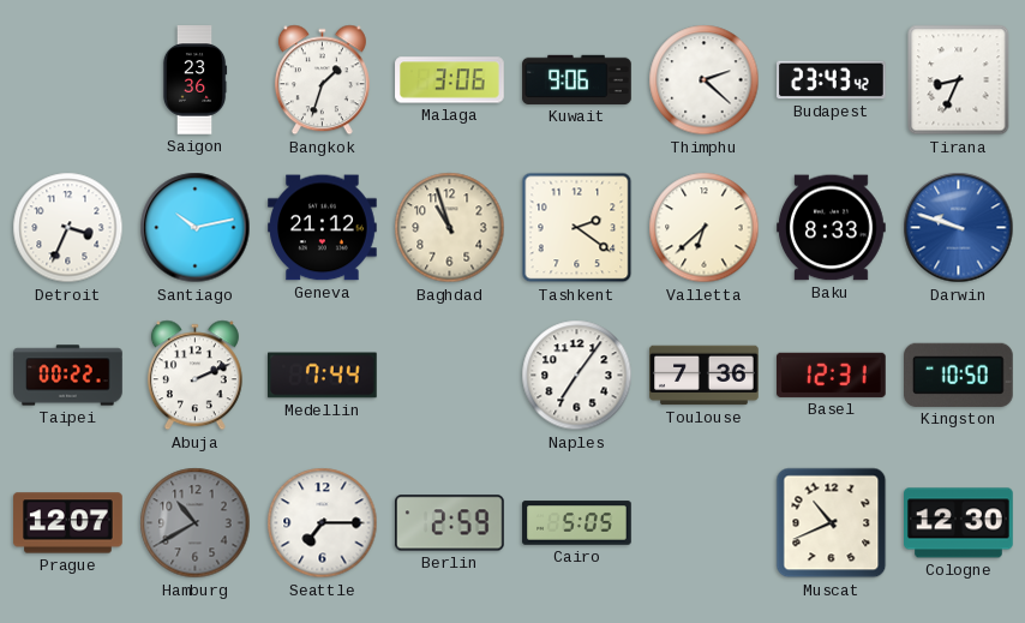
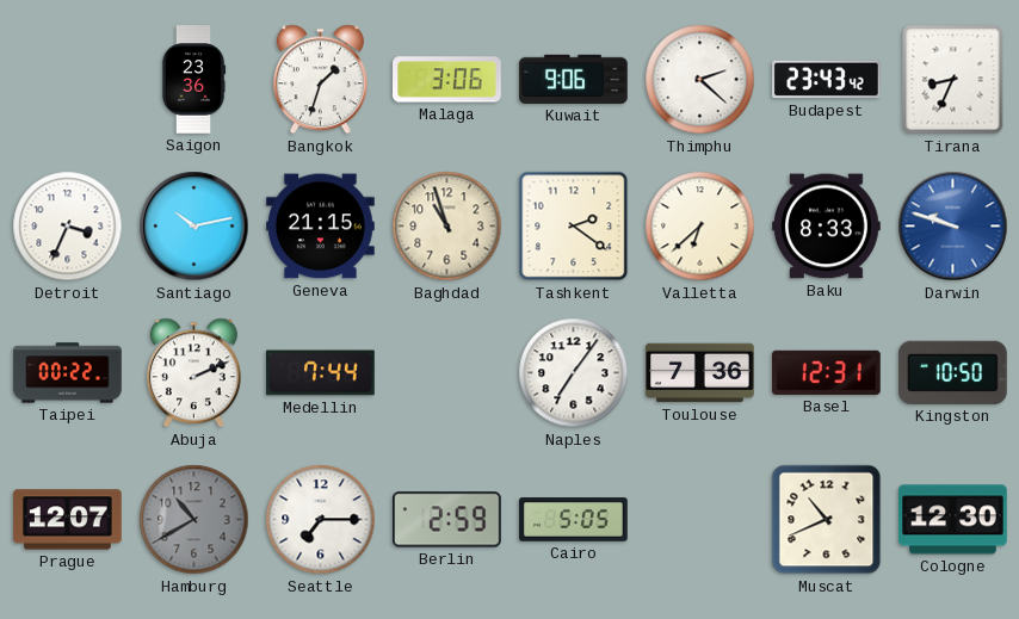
Geneva: 21:12 -> 21:15 (321, 227)
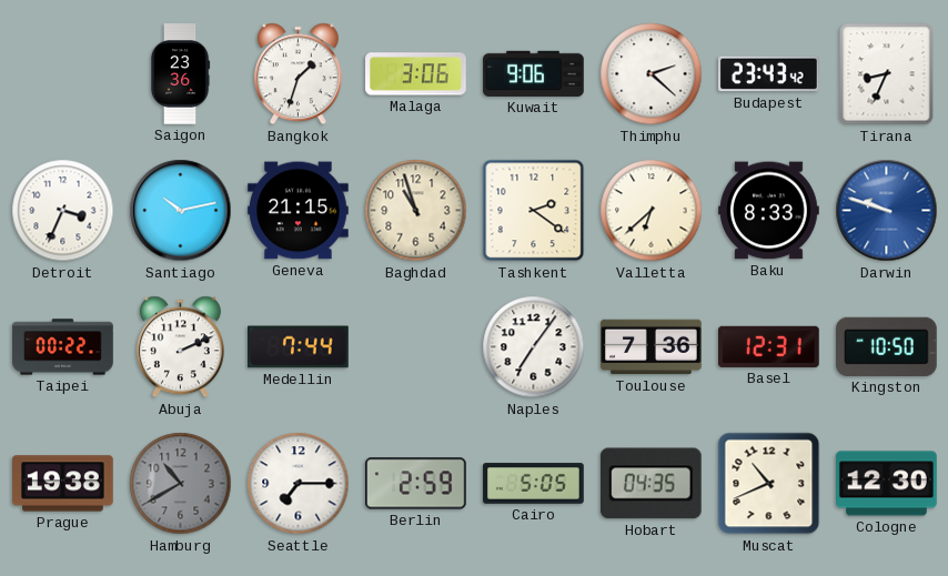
Prague: 12:07 -> 19:38 (63, 484)
Hobart: none -> 04:35 (651, 484)
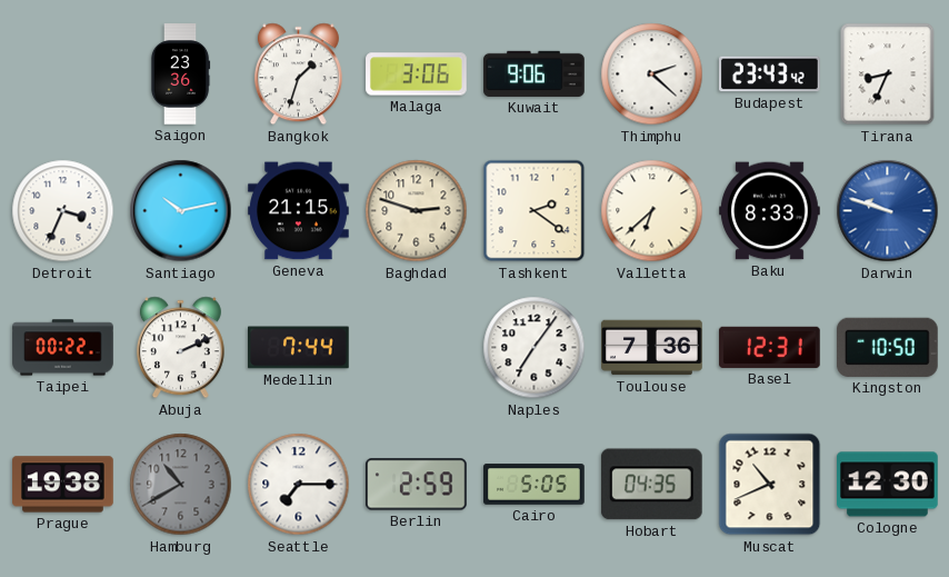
Baghdad: 10:57 -> 2:48 (417, 211)
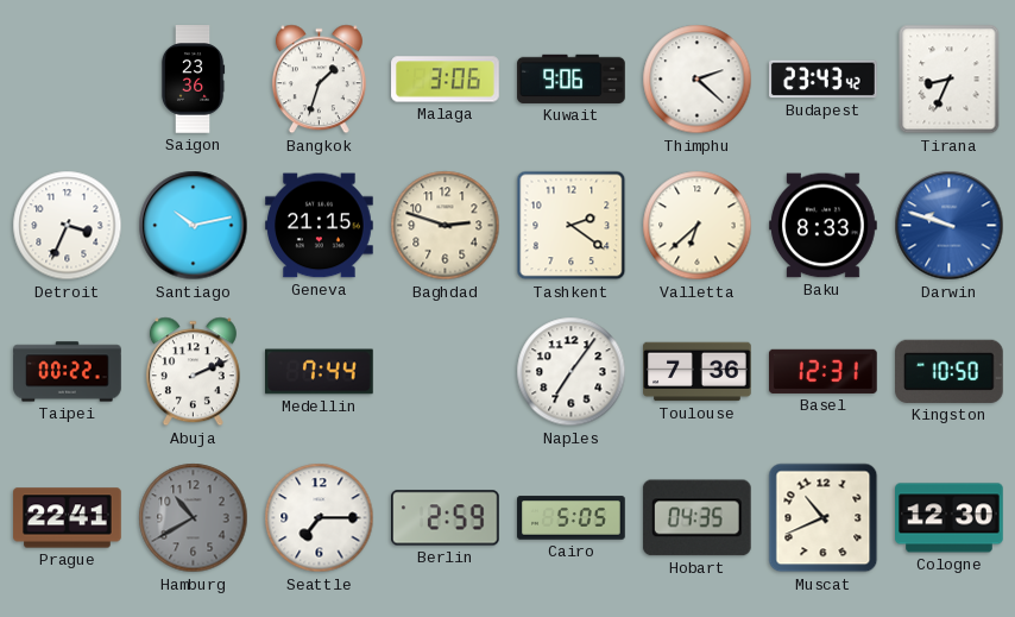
Prague: 19:38 -> 22:41 (68, 518)
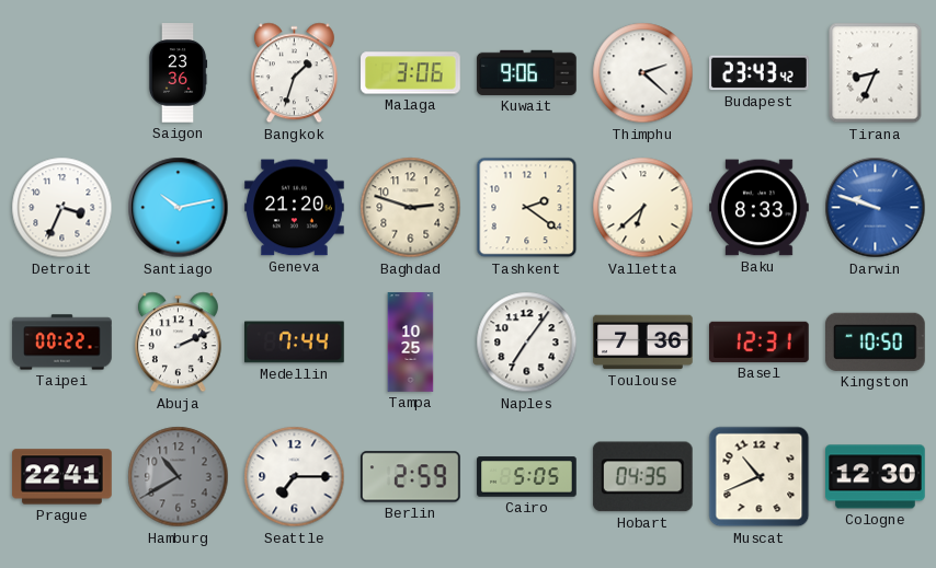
Geneva: 21:15 -> 21:20 (295, 208)
Tampa: none -> 10:25 (411, 343)
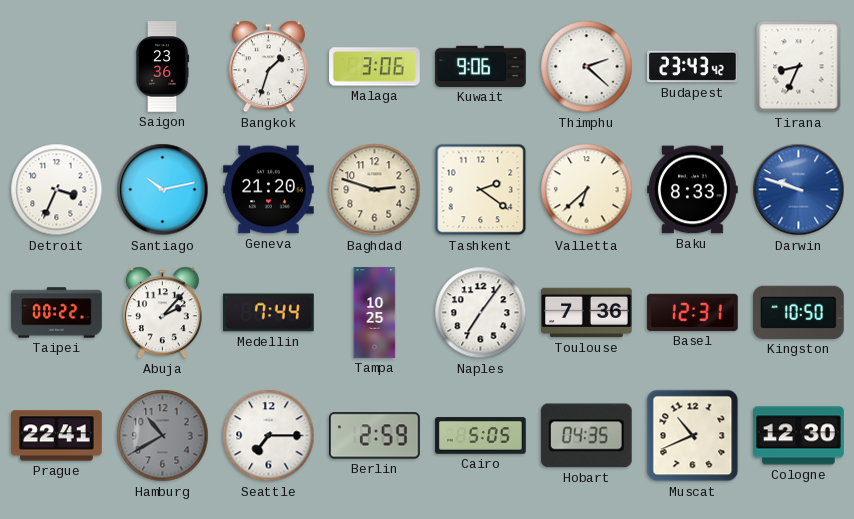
Abuja: 2:11 -> 2:07 (162, 313)
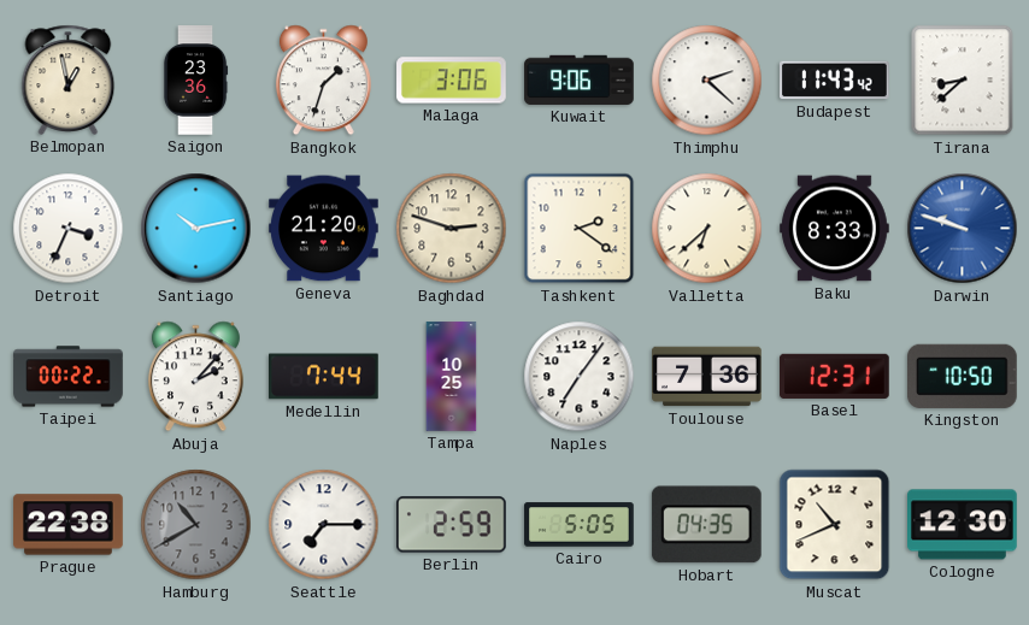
Belmopan: none -> 12:58 (69, 79)
Budapest: 23:43 -> 11:43 (835, 81)
Tirana: 8:34 -> 8:38 (963, 81)
Prague: 22:41 -> 22:38 (69, 525)
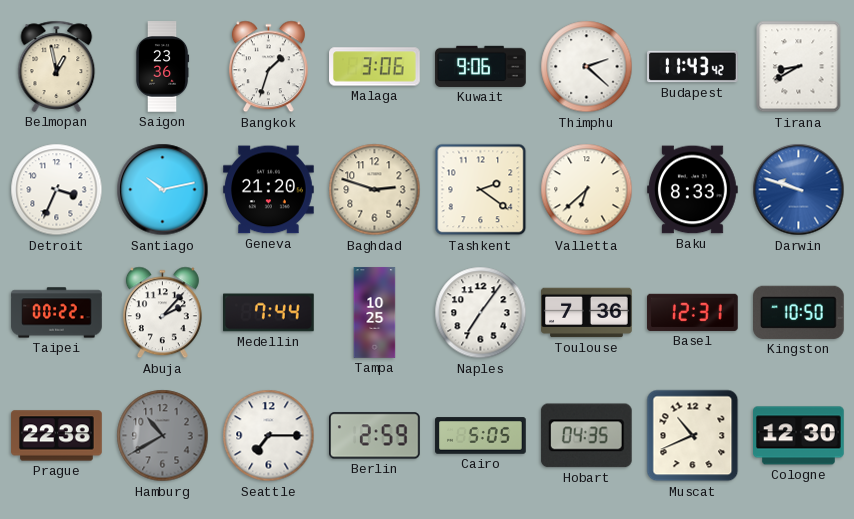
Tirana: 8:38 -> 8:40 (799, 67)
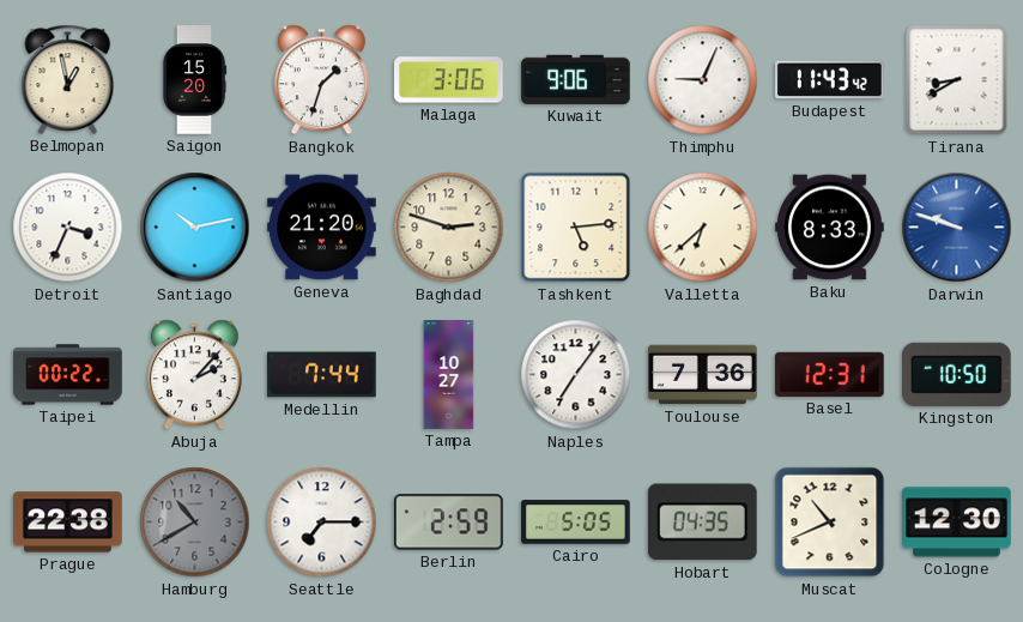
Saigon: 23:36 -> 15:20 (194, 80)
Thimphu: 2:22 -> 9:04 (703, 80)
Tashkent: 2:21 -> 5:14 (576, 228)
Tampa: 10:25 -> 10:27 (449, 375)
